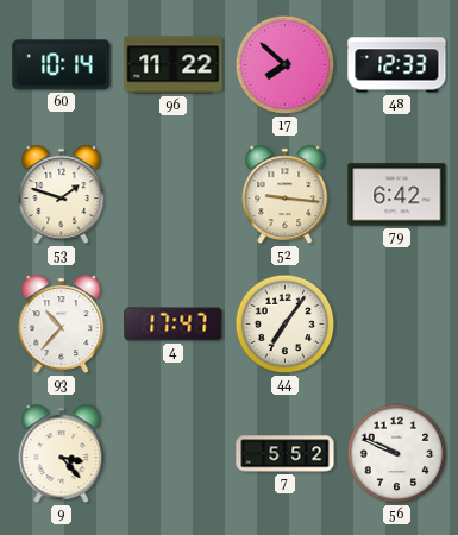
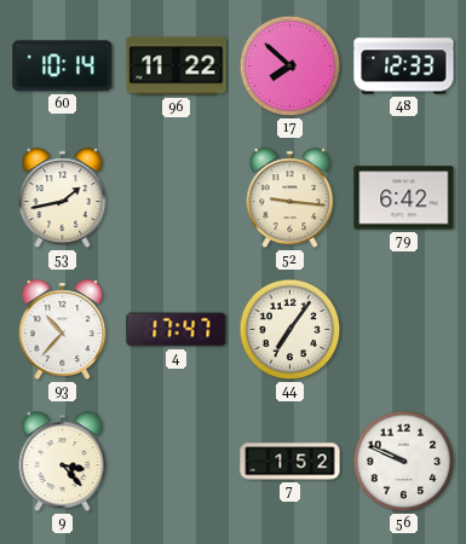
53: 1:48 -> 1:43 (63, 198)
7: 5:52 -> 1:52 (290, 462)
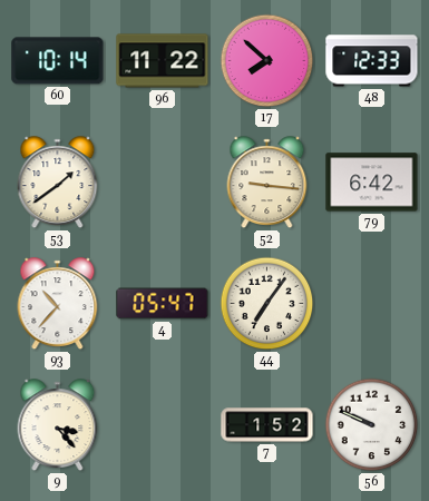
53: 1:43 -> 1:39 (58, 183)
4: 17:47 -> 05:47 (163, 304)
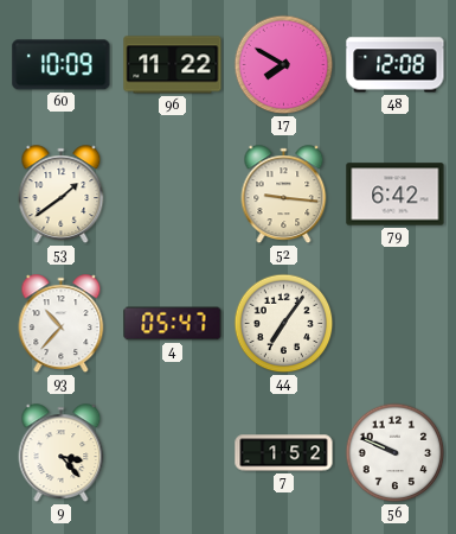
60: 10:14 -> 10:09 (62, 65)
17: 7:52 -> 7:50 (284, 65)
48: 12:33 -> 12:08 (396, 65)
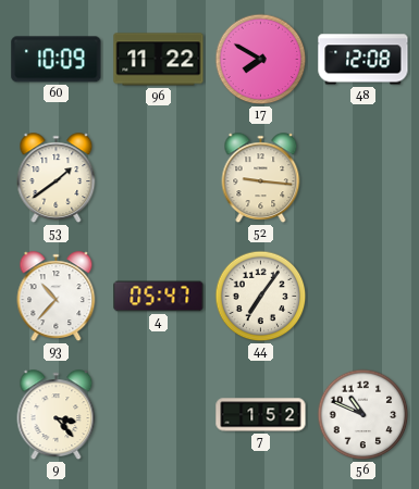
79: 6:42 -> none (396, 195)
56: 9:49 -> 10:49 (363, 415)
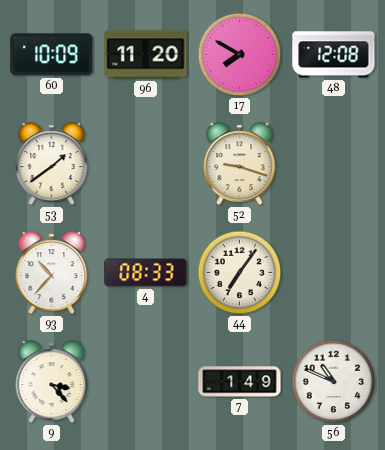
96: 11:22 -> 11:20 (146, 55)
52: 9:16 -> 9:18 (240, 164)
4: 05:47 -> 08:33 (146, 273)
7: 1:52 -> 1:49 (240, 382)
